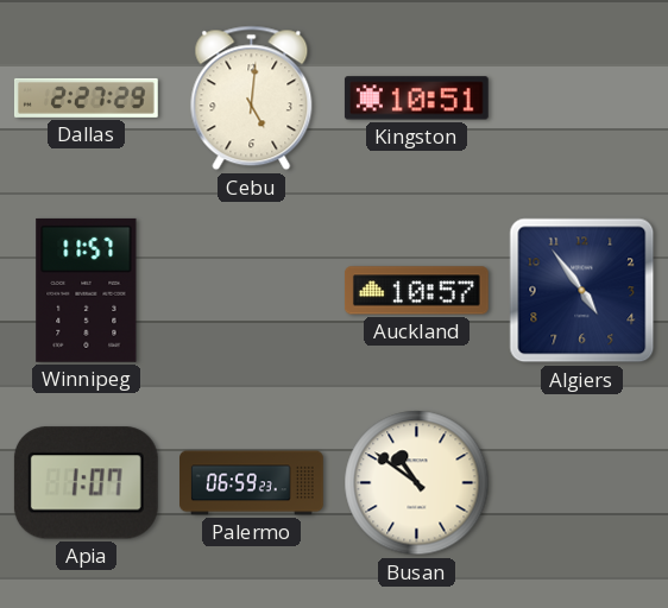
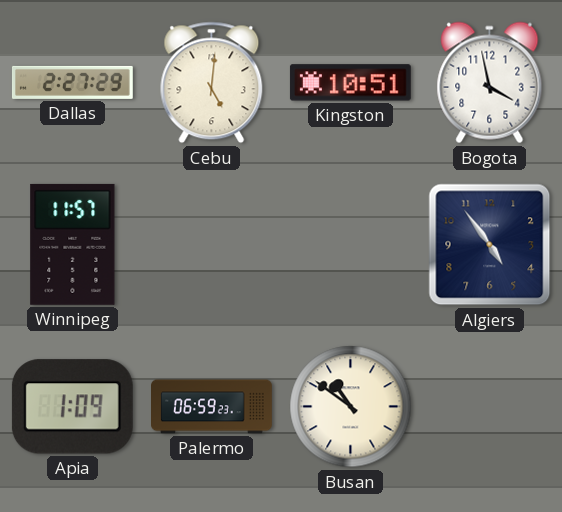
Bogota: none -> 3:58 (490, 83)
Auckland: 10:57 -> none (416, 291)
Apia: 1:07 -> 1:09 (72, 407)
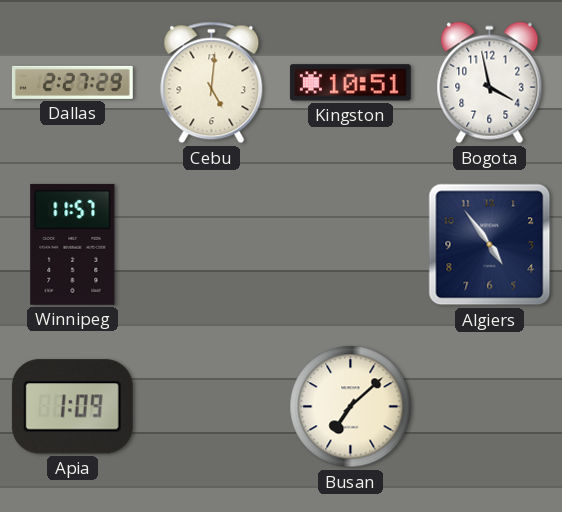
Palermo: 06:59 -> none (212, 407)
Busan: 10:51 -> 7:08 (351, 407)
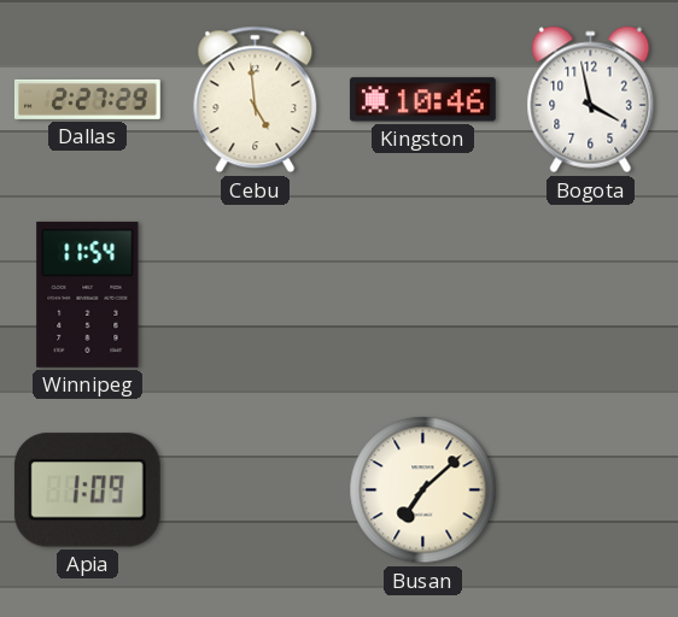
Cebu: 5:01 -> 4:59 (256, 100)
Kingston: 10:51 -> 10:46 (422, 100)
Winnipeg: 11:57 -> 11:54 (88, 294)
Algiers: 4:54 -> none (490, 245)
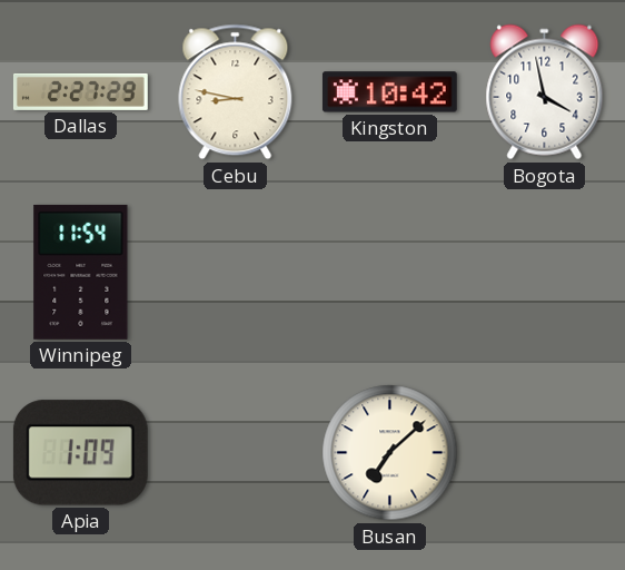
Cebu: 4:59 -> 8:47 (236, 92)
Kingston: 10:46 -> 10:42 (389, 92)
